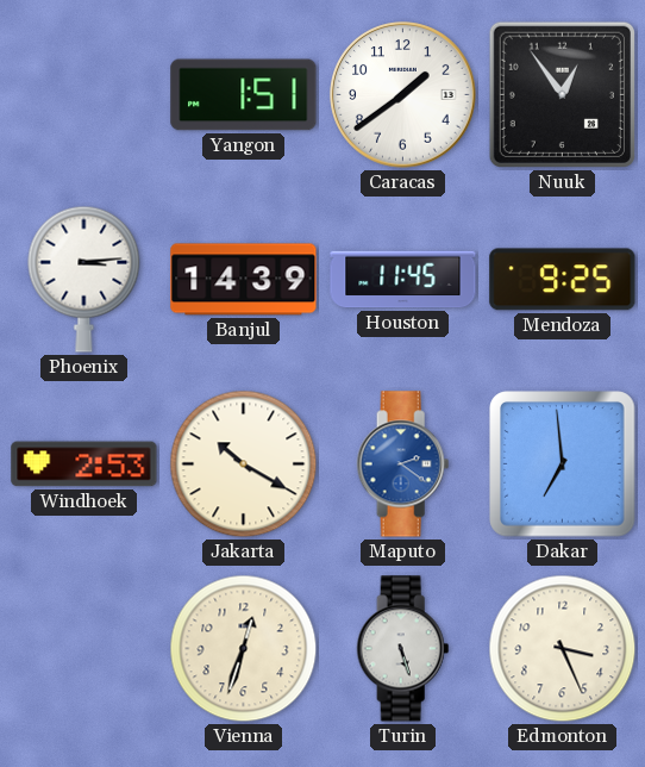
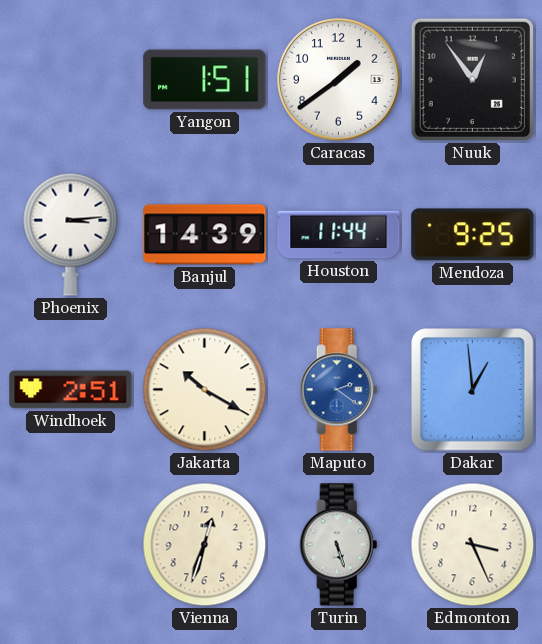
Houston: 11:45 -> 11:44 (339, 235)
Windhoek: 2:53 -> 2:51 (71, 390)
Dakar: 6:59 -> 12:59 (473, 390)
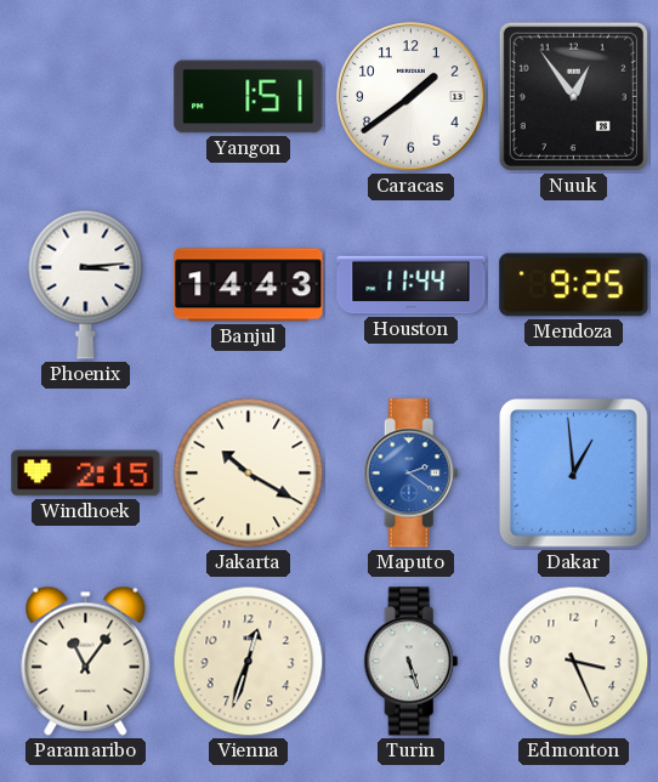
Banjul: 14:39 -> 14:43 (249, 285)
Windhoek: 2:51 -> 2:15 (86, 474)
Paramaribo: none -> 11:06 (86, 661)
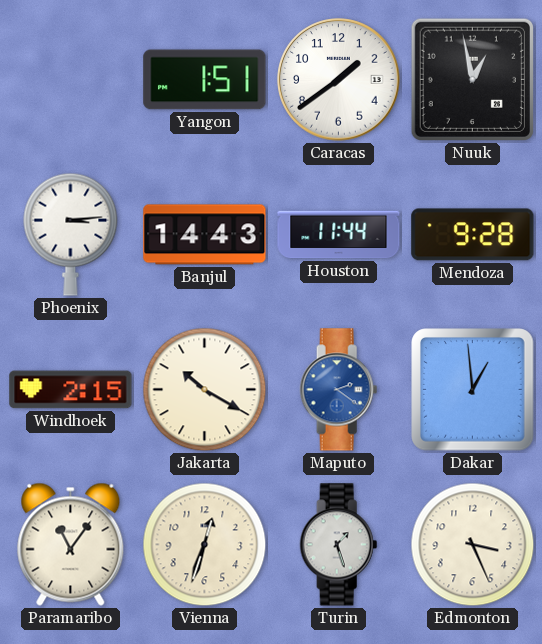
Nuuk: 12:54 -> 12:58 (472, 79)
Mendoza: 9:25 -> 9:28 (473, 235)
Turin: 5:27 -> 1:27 (339, 545)
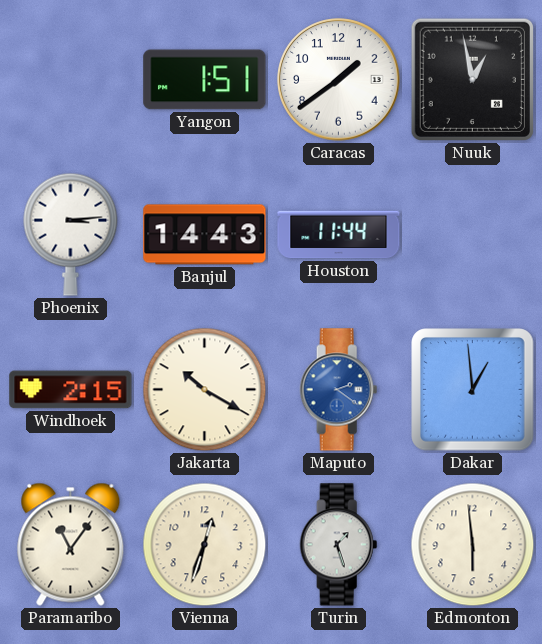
Mendoza: 9:28 -> none (473, 235)
Edmonton: 3:26 -> 5:59 (473, 545)
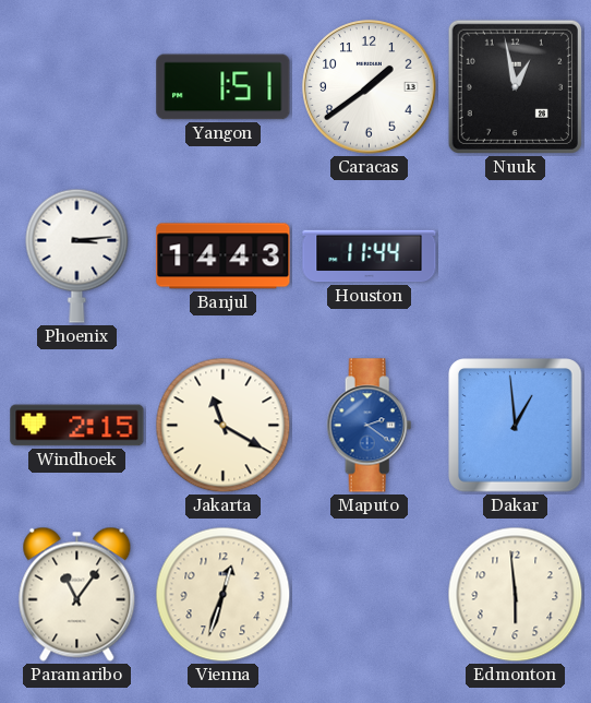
Jakarta: 10:20 -> 11:20 (224, 426)
Turin: 1:27 -> none (339, 545)
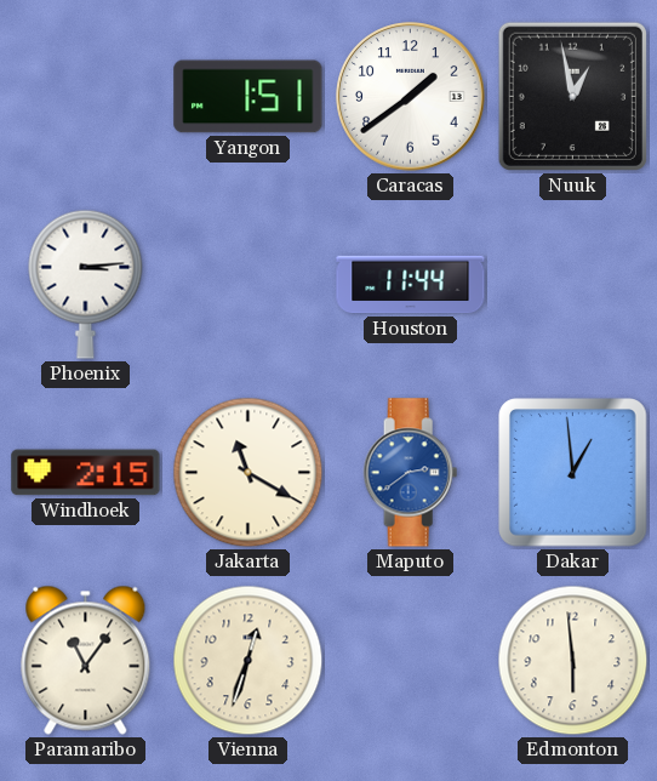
Banjul: 14:43 -> none (224, 257)
Maputo: 2:21 -> 2:39 (411, 473)
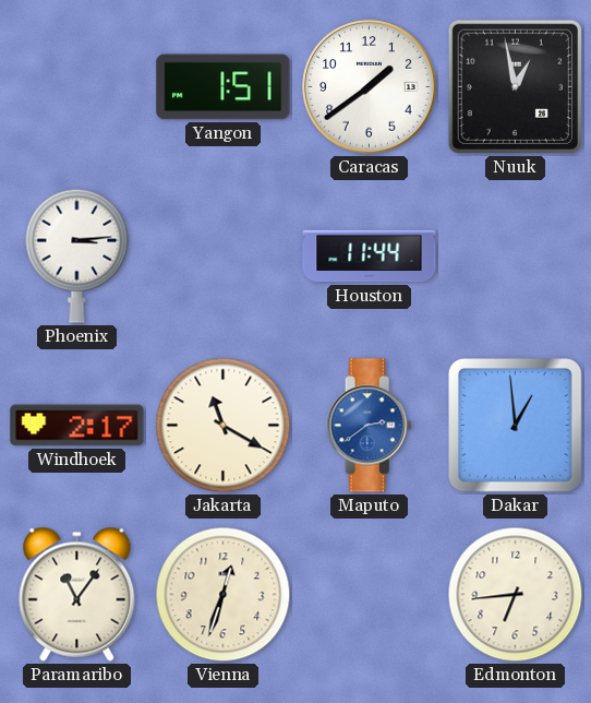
Windhoek: 2:15 -> 2:17 (77, 426)
Edmonton: 5:59 -> 6:44 (516, 595)
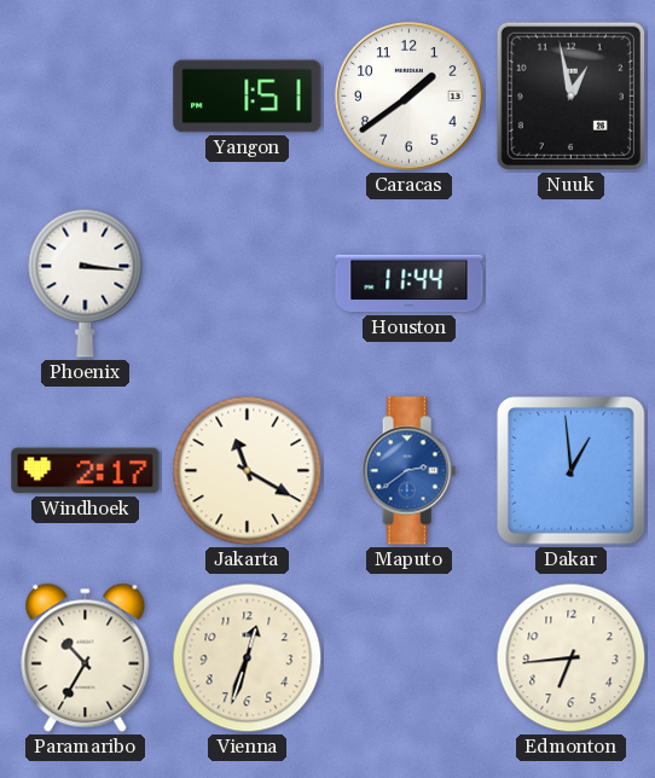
Phoenix: 3:14 -> 3:16 (86, 283)
Paramaribo: 11:06 -> 10:35 (86, 657)
